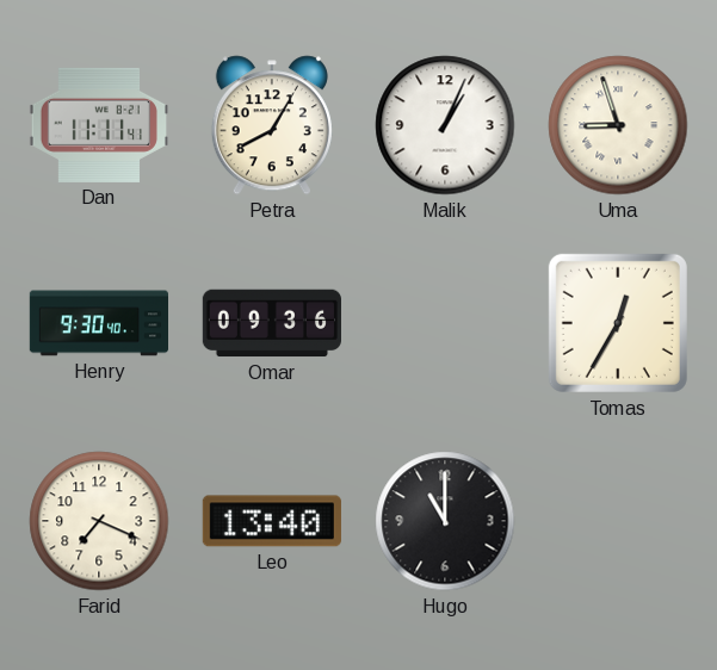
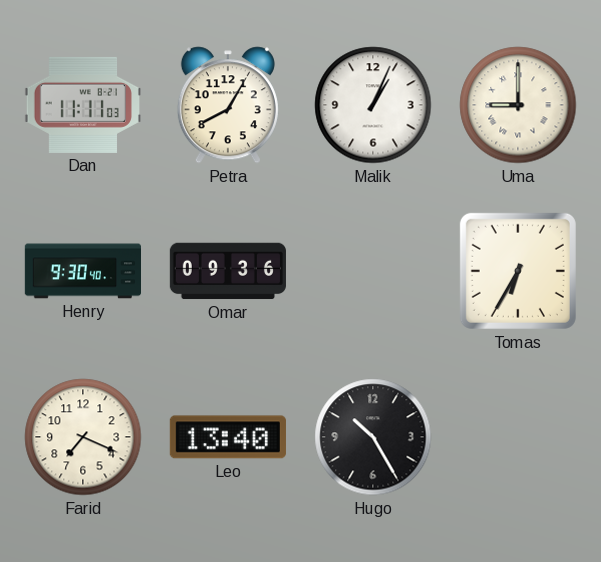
Dan: 11:11:41 -> 11:11:03 (83, 105)
Uma: 8:57 -> 9:00 (518, 105)
Tomas: 12:35 -> 6:35 (518, 271)
Hugo: 11:00 -> 10:25 (373, 437)
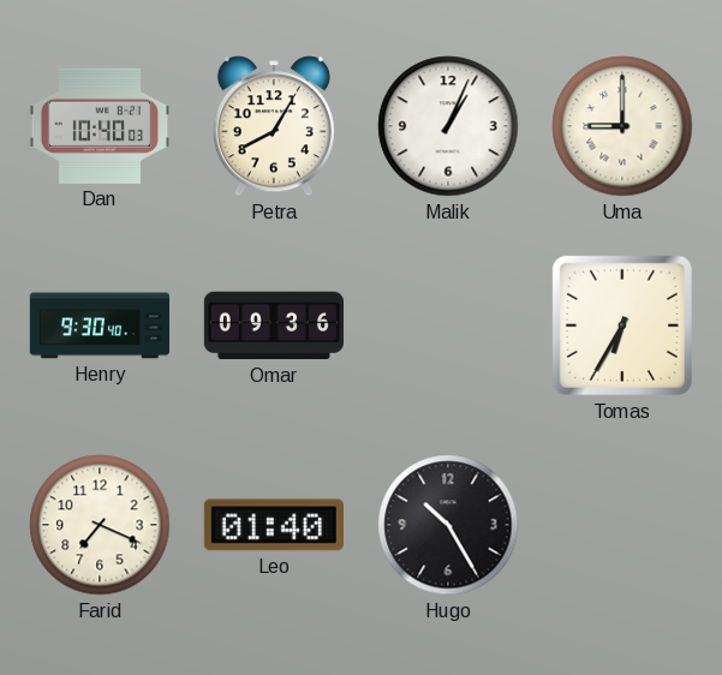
Dan: 11:11 -> 10:40 (100, 126)
Leo: 13:40 -> 01:40 (274, 525)
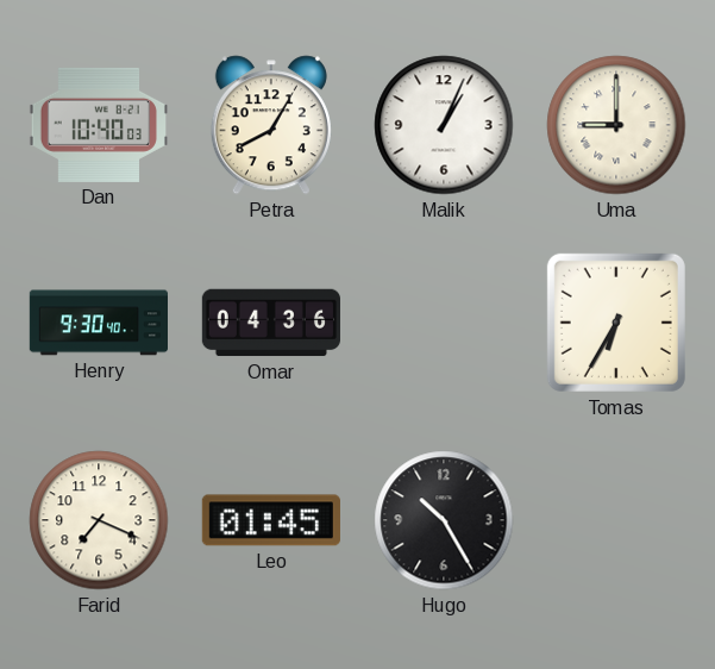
Omar: 09:36 -> 04:36 (270, 323)
Leo: 01:40 -> 01:45 (271, 520)
